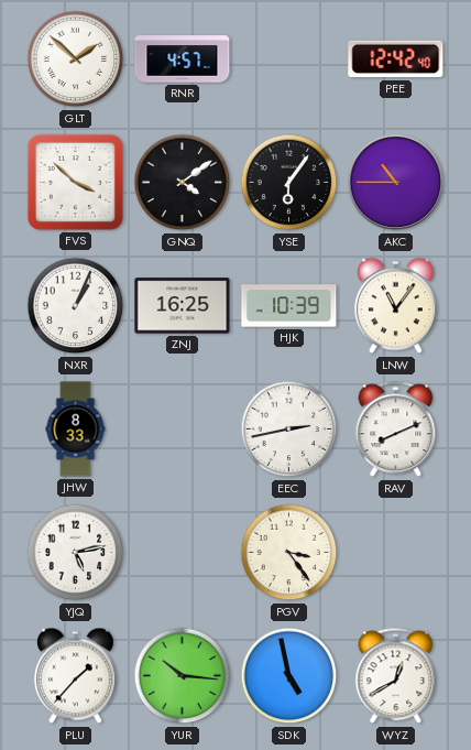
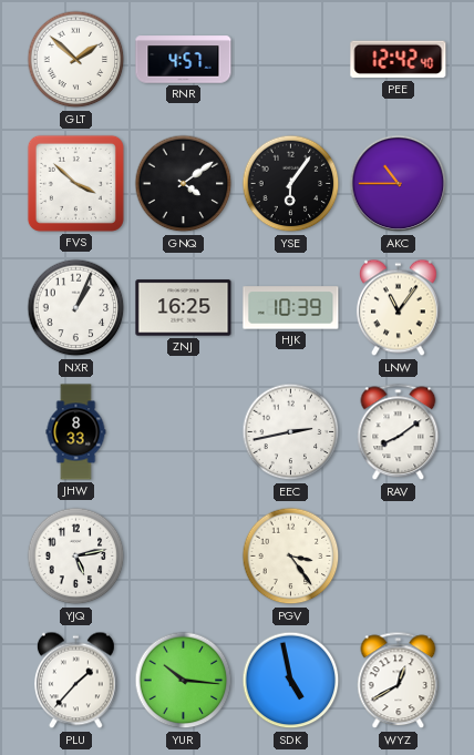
RAV: 8:11 -> 8:09 (399, 432)
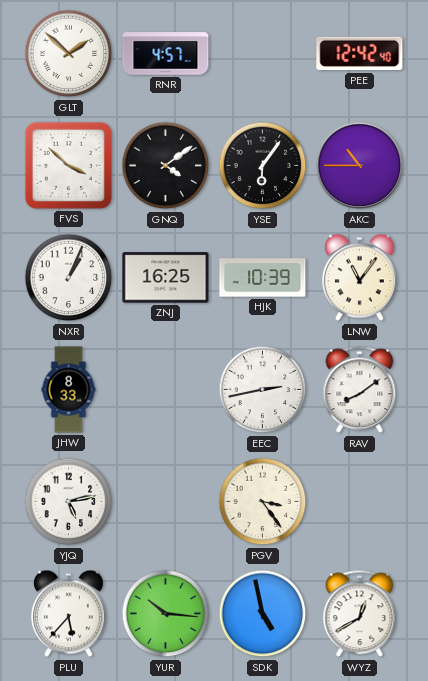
PLU: 1:37 -> 5:37 (68, 614)
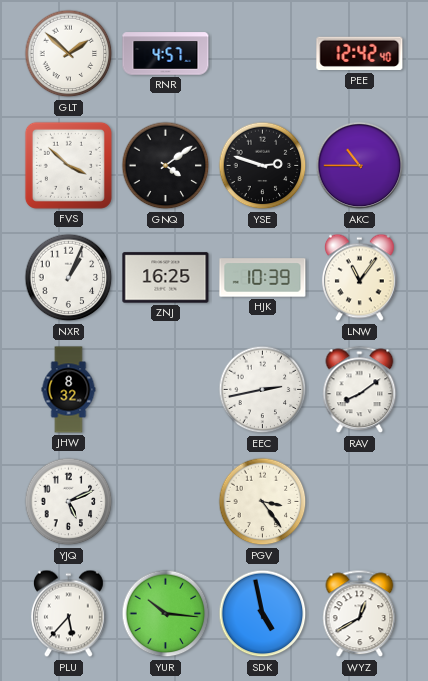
YSE: 6:06 -> 2:48 (263, 166)
JHW: 8:33 -> 8:32 (69, 390)
YJQ: 5:13 -> 5:11 (69, 502)
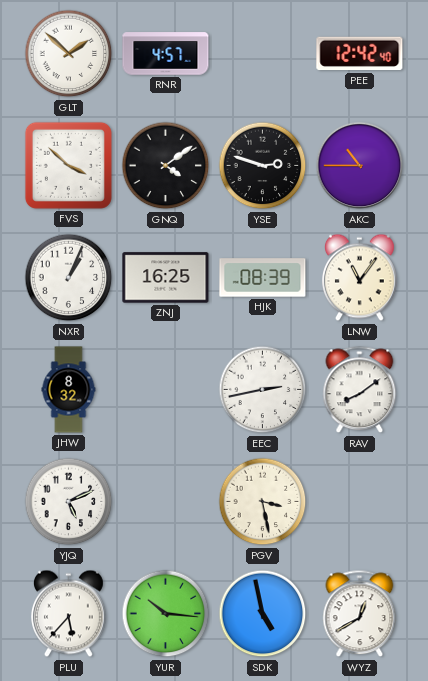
HJK: 10:39 -> 08:39 (263, 278)
PGV: 3:24 -> 3:28 (263, 502)
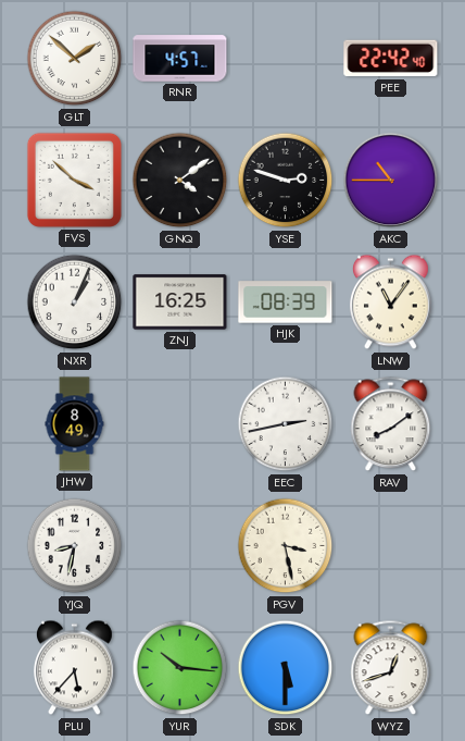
PEE: 12:42 -> 22:42 (391, 59)
JHW: 8:32 -> 8:49 (75, 424)
YJQ: 5:11 -> 8:32 (75, 546)
SDK: 4:58 -> 5:30 (286, 668)
WYZ: 12:40 -> 12:42 (391, 668)
